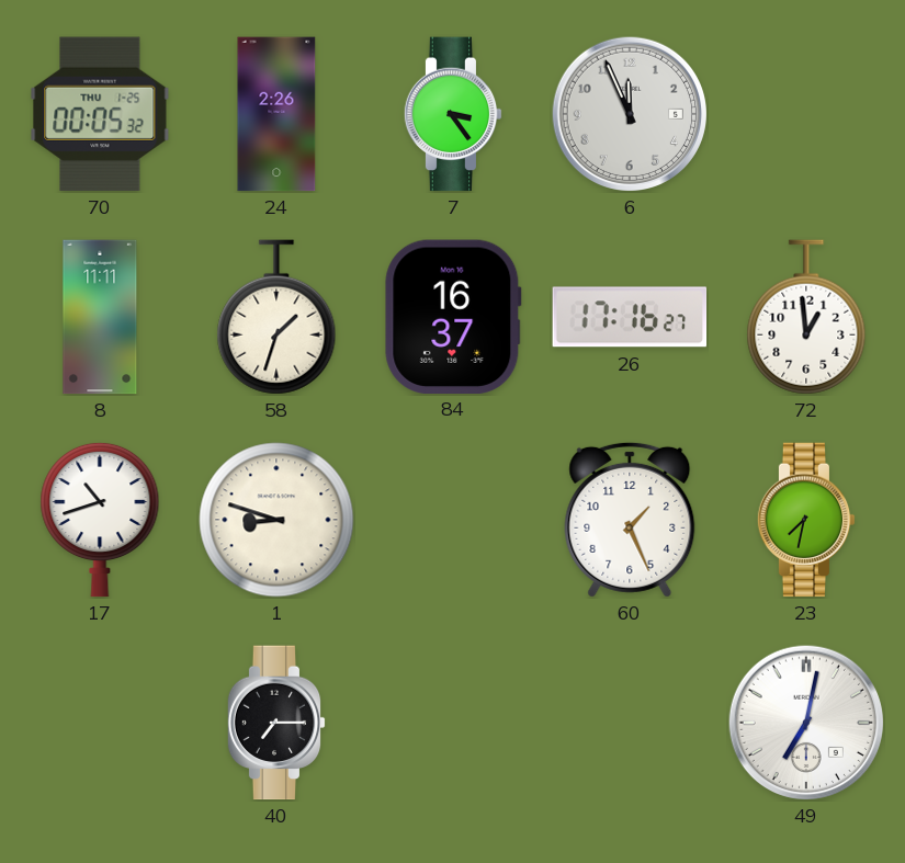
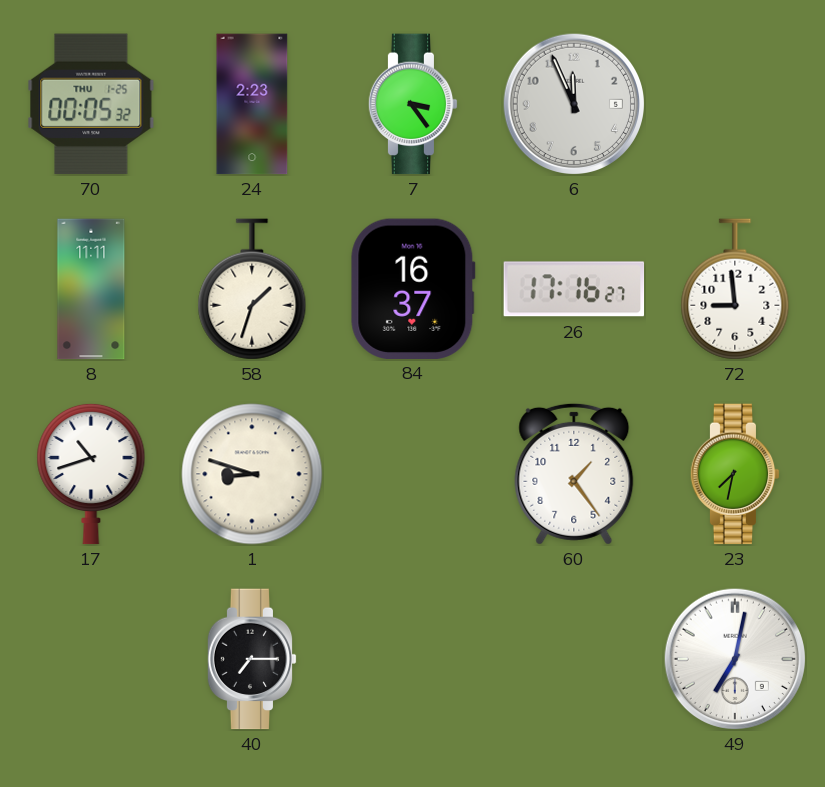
24: 2:26 -> 2:23 (252, 104)
72: 12:59 -> 8:59 (735, 289)
60: 1:26 -> 1:24 (574, 474)
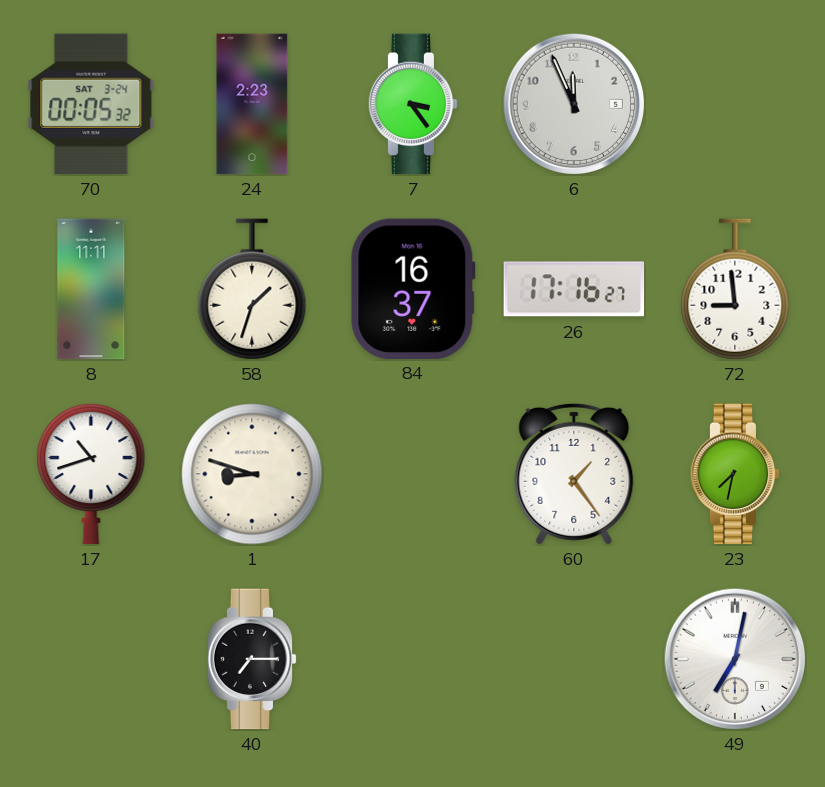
70 date: THU 1-25 -> SAT 3-24 (91, 104)
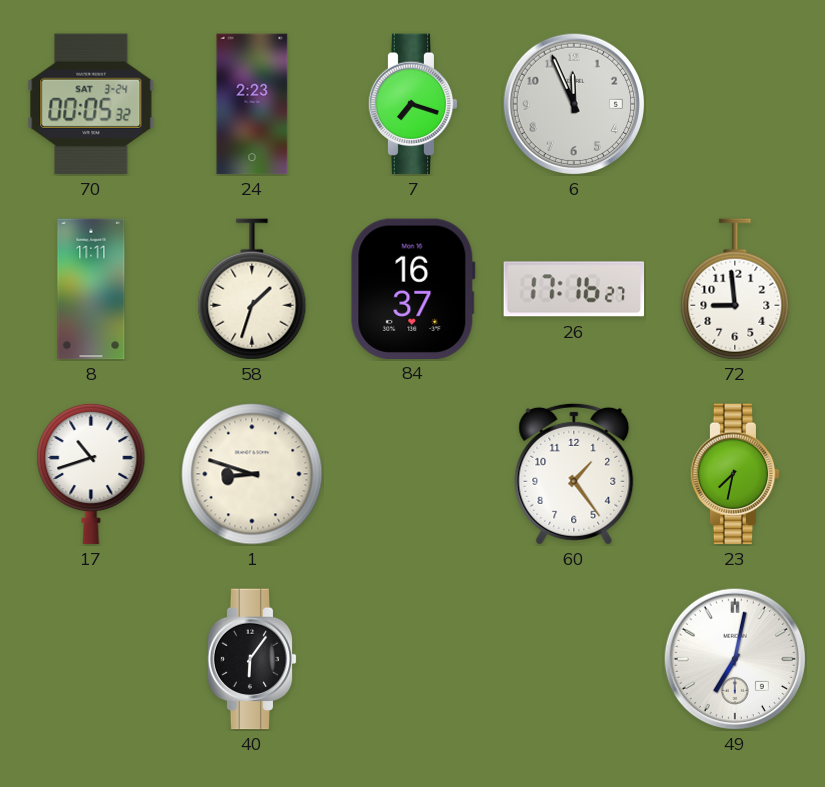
7: 3:24 -> 7:18 (413, 104)
40: 7:15 -> 6:06 (252, 659)
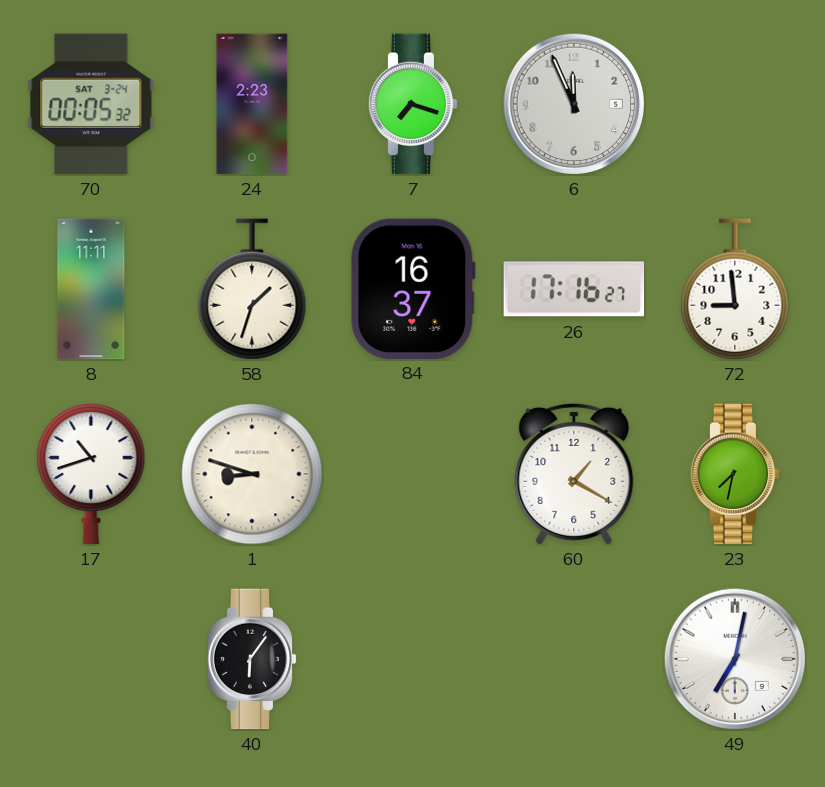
60: 1:24 -> 1:20 (574, 474)
